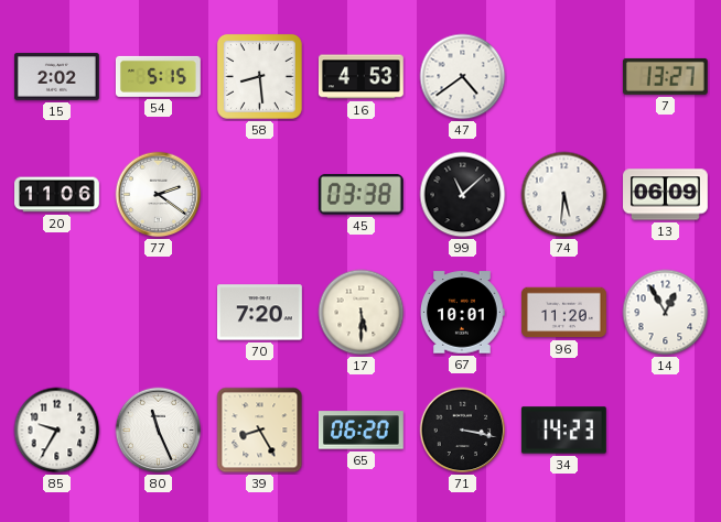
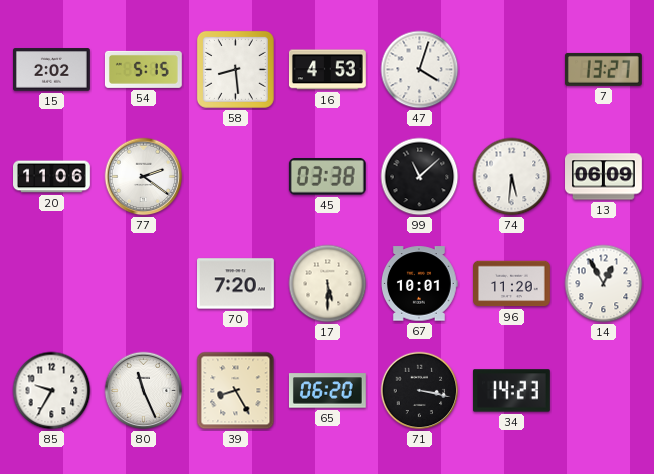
47: 4:39 -> 4:03 (420, 70)
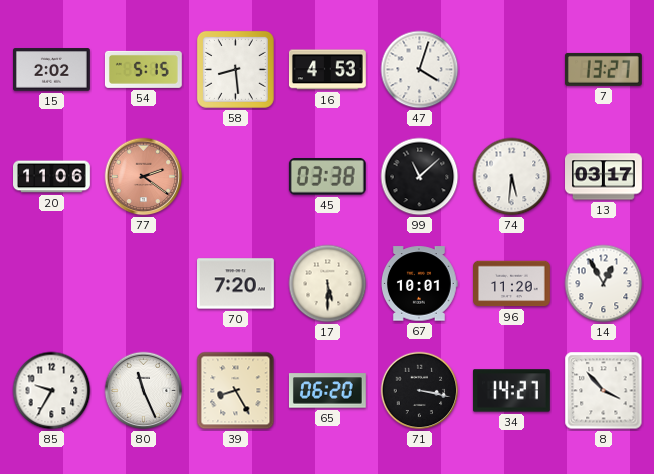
77 dial: white -> salmon (144, 177)
13: 06:09 -> 03:17 (604, 177)
34: 14:23 -> 14:27 (512, 391)
8: none -> 3:53 (604, 391)
